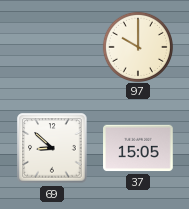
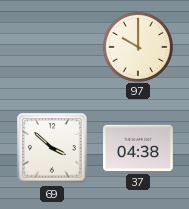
69: 8:52 -> 3:52 (52, 148)
37: 15:05 -> 04:38 (138, 148)
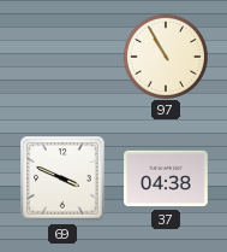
97: 10:00 -> 10:55 (165, 55)
69: 3:52 -> 3:49 (62, 178)
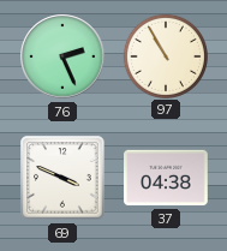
76: none -> 2:26 (62, 56)
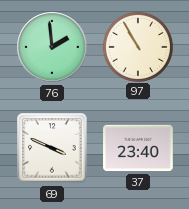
76: 2:26 -> 1:59 (52, 47)
37: 04:38 -> 23:40 (138, 148)
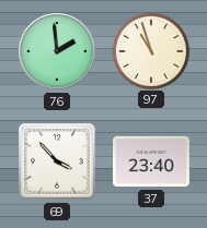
97: 10:55 -> 10:57 (150, 50)
69: 3:49 -> 3:53 (57, 161)
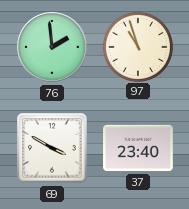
69: 3:53 -> 3:50 (52, 148)
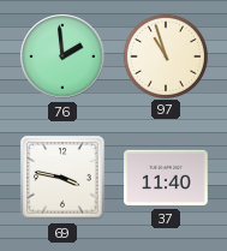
69: 3:50 -> 3:47 (62, 178)
37: 23:40 -> 11:40 (166, 178)
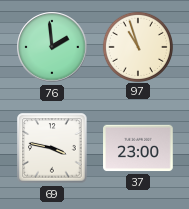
37: 11:40 -> 23:00 (138, 148)
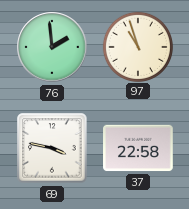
37: 23:00 -> 22:58 (138, 148)
